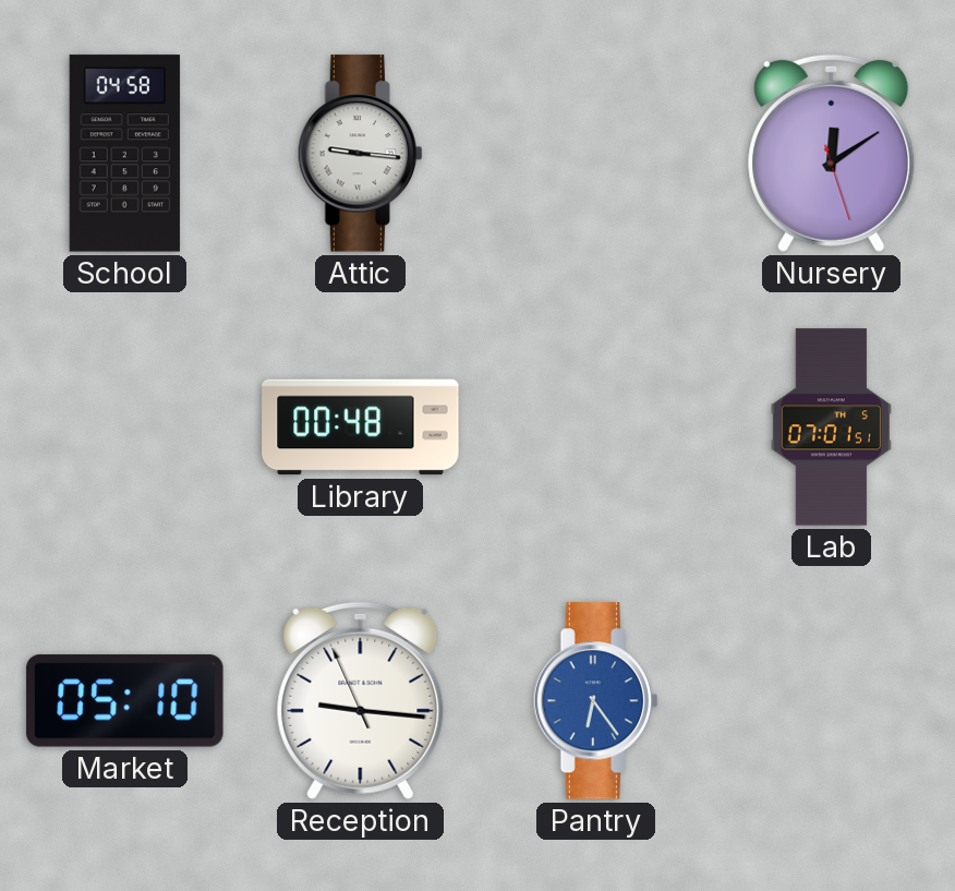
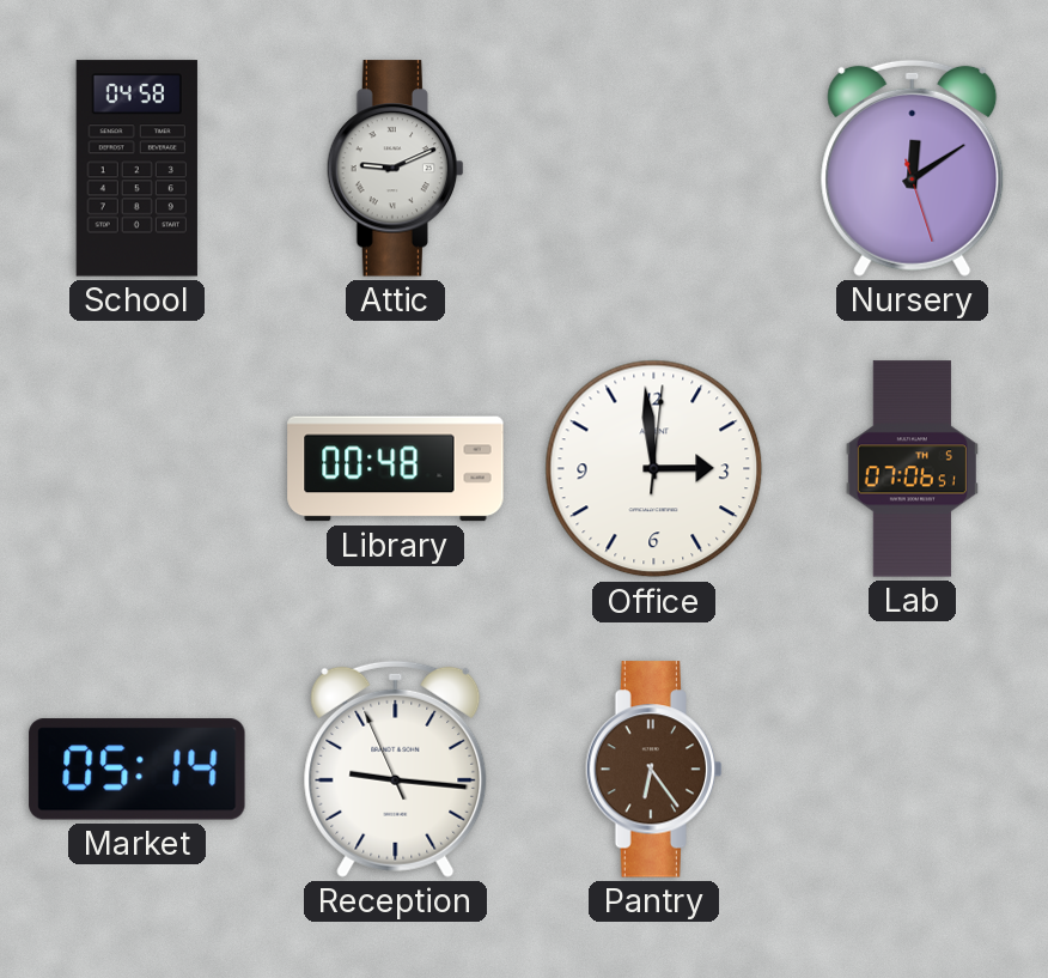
Attic: 9:16 -> 9:11 (396, 169)
Office: none -> 2:59 (654, 469)
Lab: 07:01 -> 07:06 (912, 469)
Market: 05:10 -> 05:14 (138, 770)
Pantry dial: blue -> brown (654, 770)
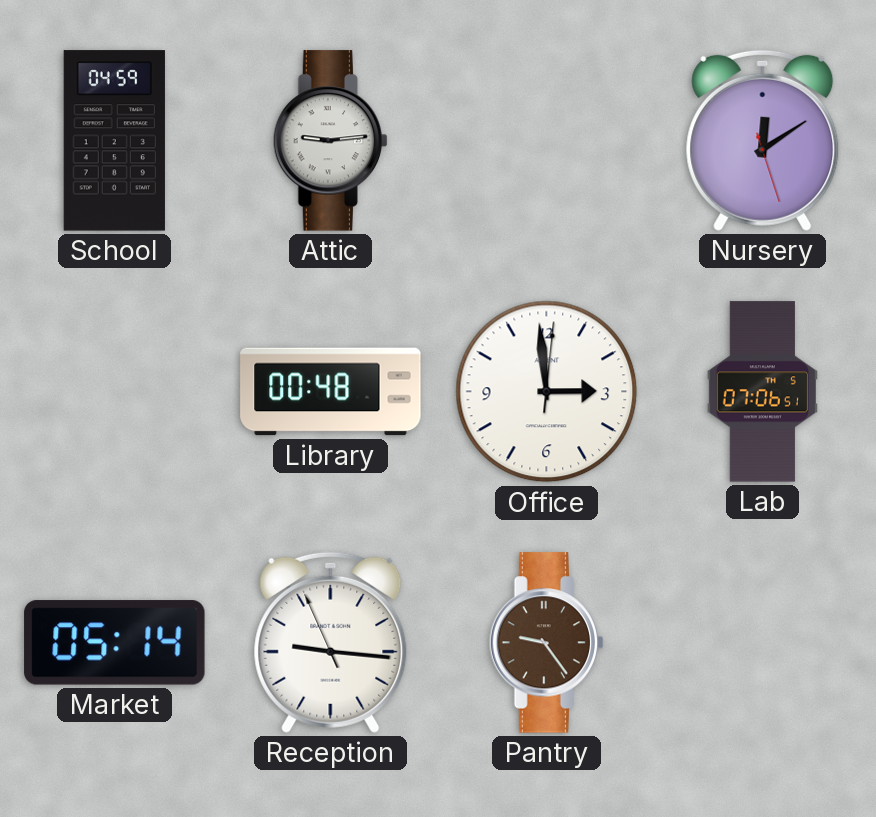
School: 04:58 -> 04:59 (114, 141)
Attic: 9:11 -> 9:14 (331, 141)
Pantry: 6:24 -> 9:24 (547, 643)
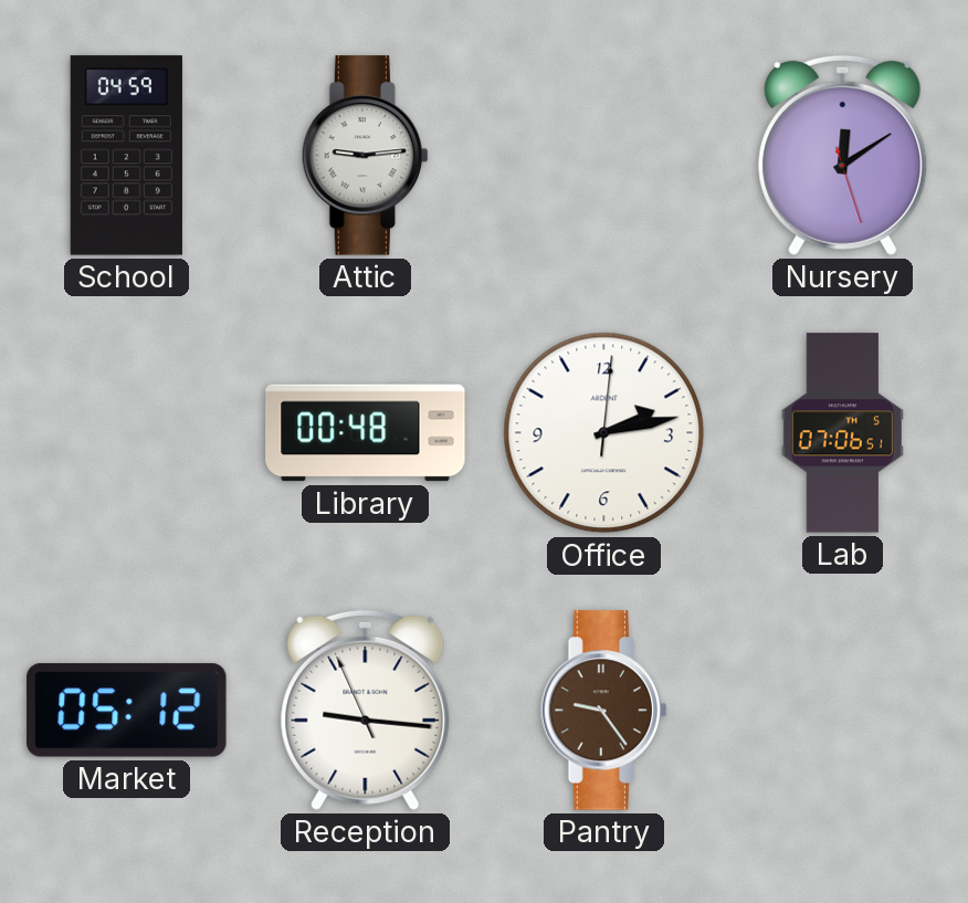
Office: 2:59 -> 2:13 (604, 433)
Market: 05:14 -> 05:12 (127, 711)
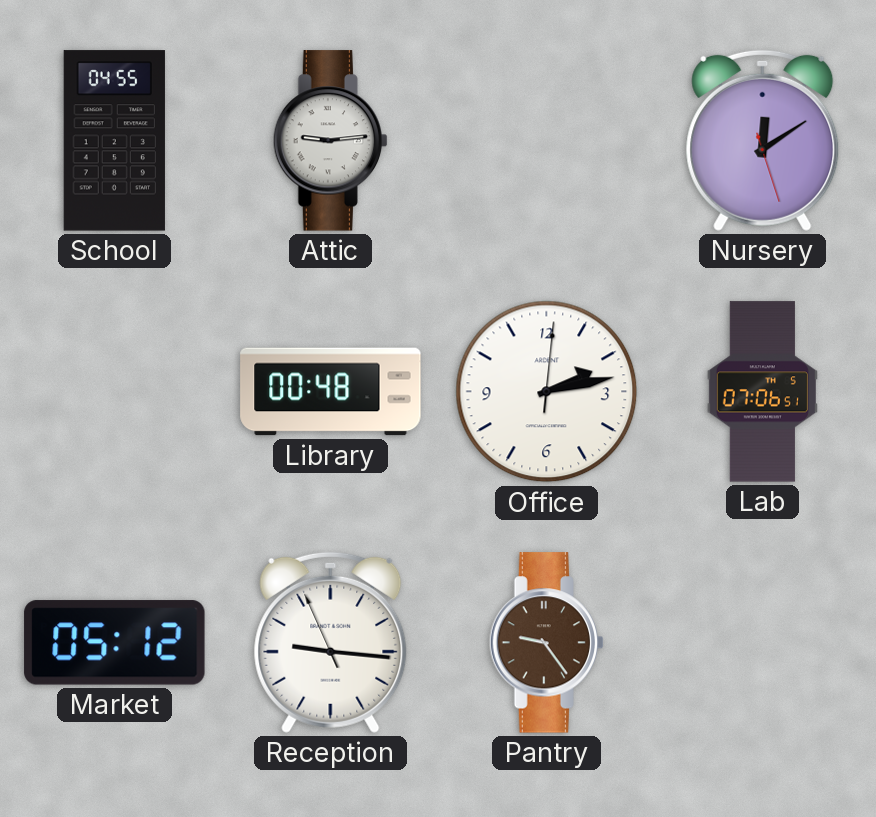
School: 04:59 -> 04:55 (114, 141)
